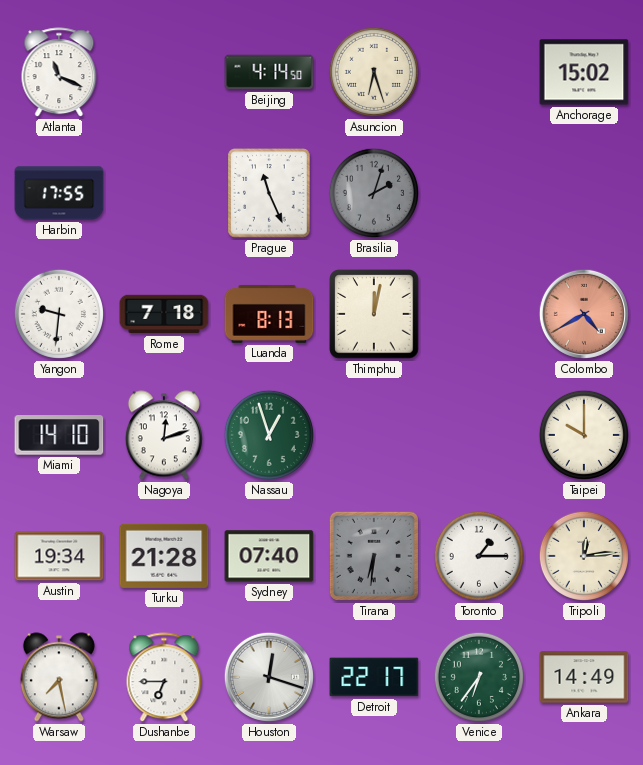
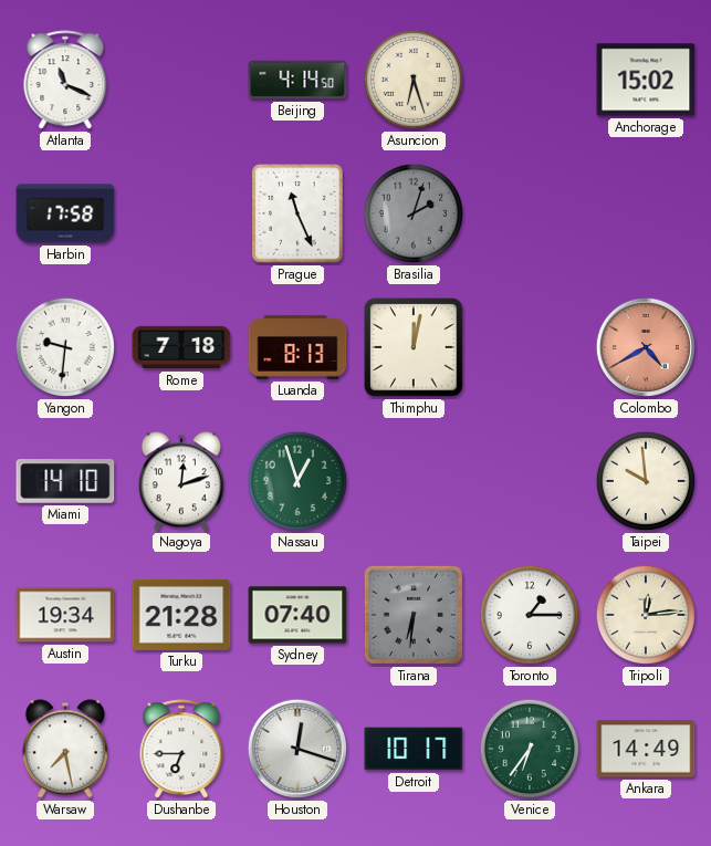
Harbin: 17:55 -> 17:58 (65, 213)
Taipei: 10:00 -> 9:59 (646, 481)
Detroit: 22:17 -> 10:17 (414, 749)
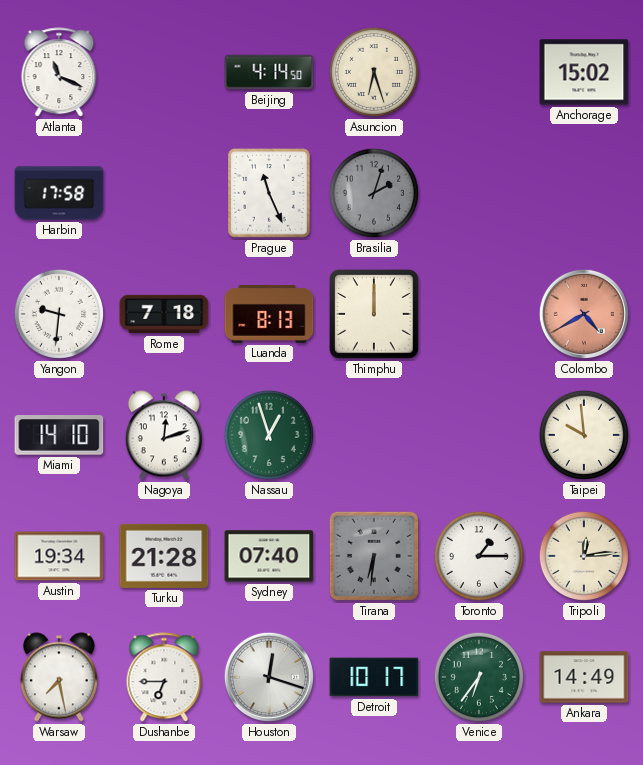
Thimphu: 12:02 -> 12:00 (374, 314)
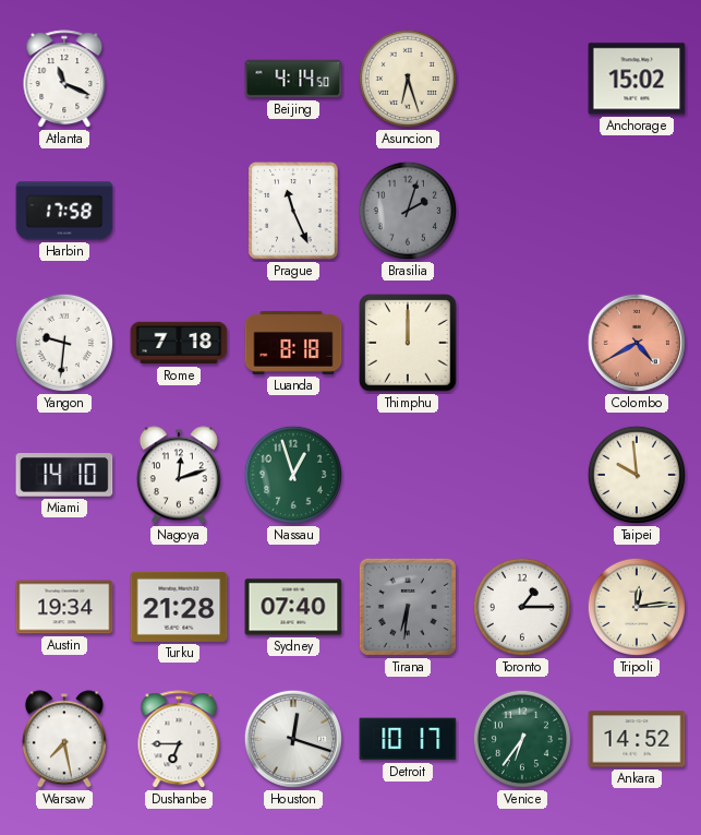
Luanda: 8:13 -> 8:18 (293, 343)
Ankara: 14:49 -> 14:52 (637, 739)
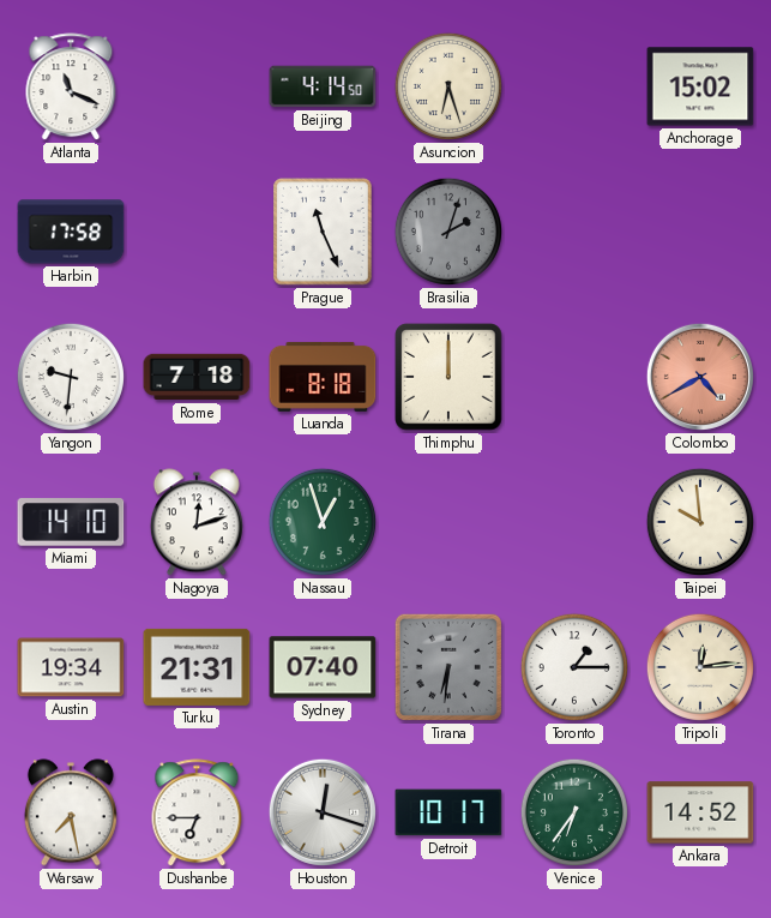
Turku: 21:28 -> 21:31 (197, 667)
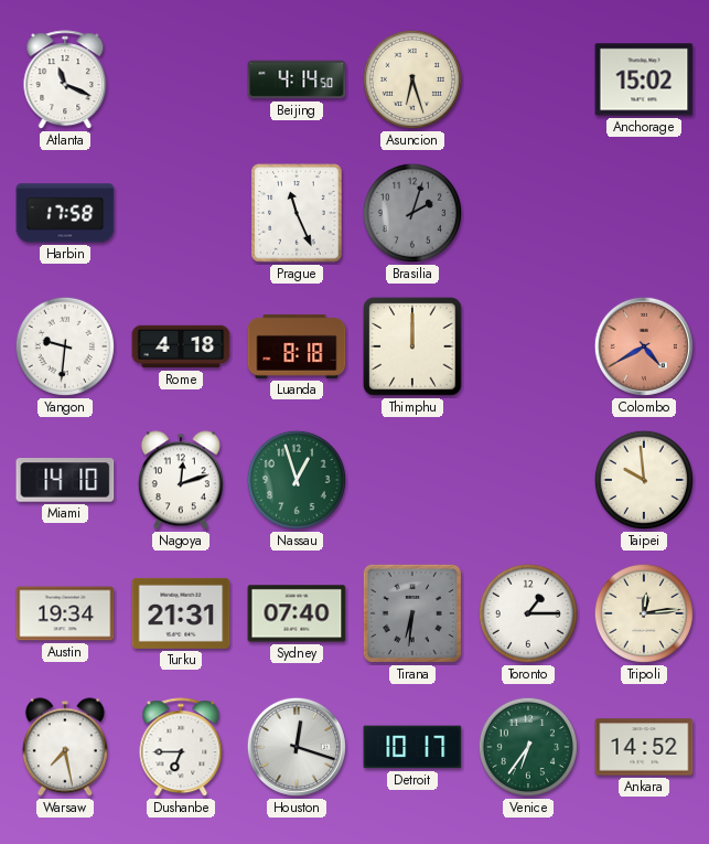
Rome: 7:18 -> 4:18 (181, 346)
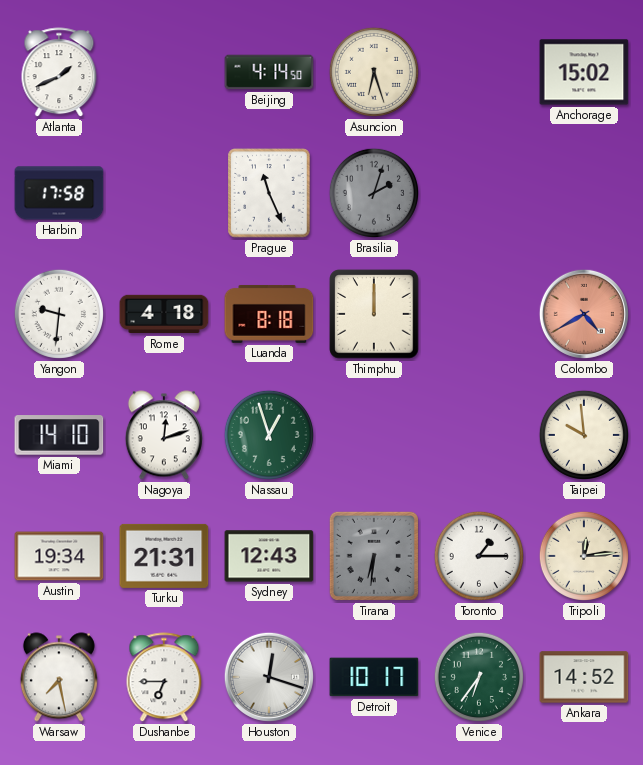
Atlanta: 11:19 -> 1:41 (59, 73)
Sydney: 07:40 -> 12:43 (269, 556)
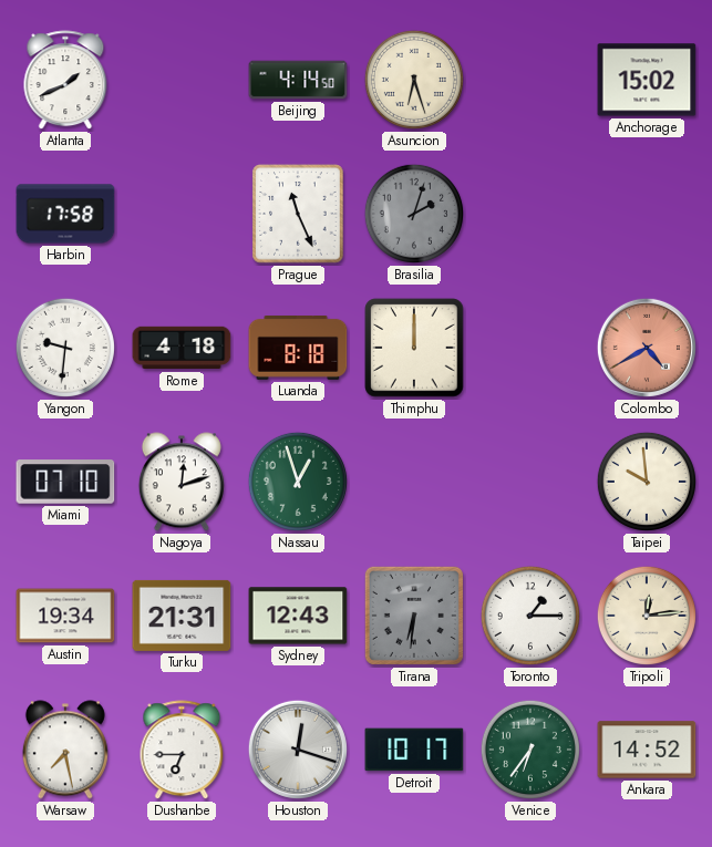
Miami: 14:10 -> 07:10 (65, 482)
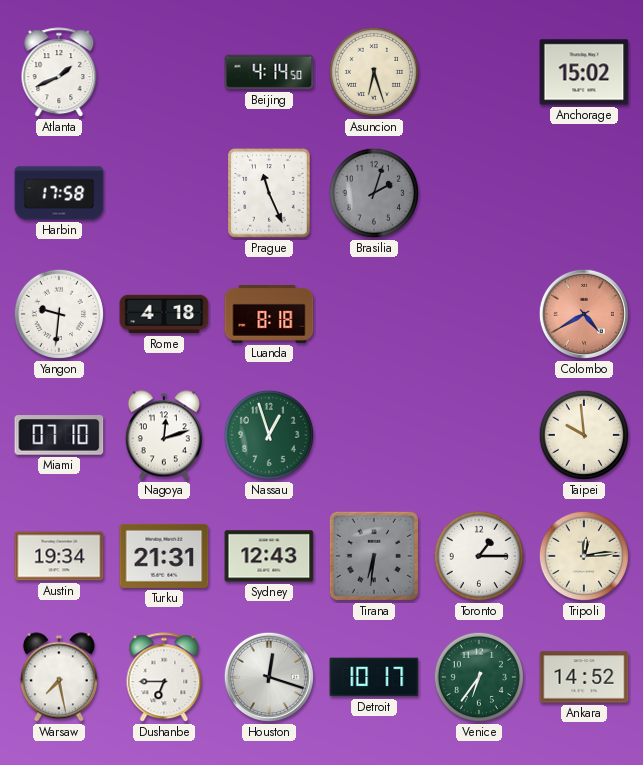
Thimphu: 12:00 -> none (414, 348)
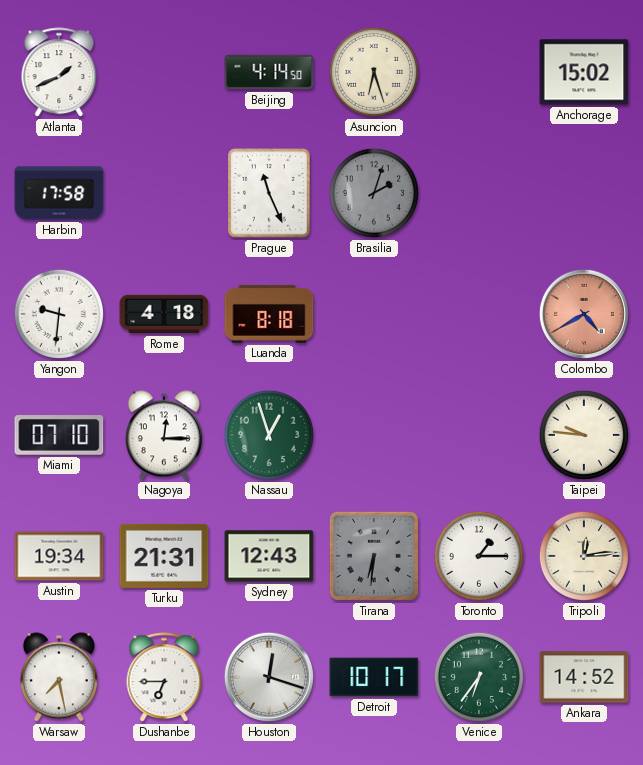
Nagoya: 12:12 -> 12:15 (164, 435)
Taipei: 9:59 -> 9:46 (584, 435)
